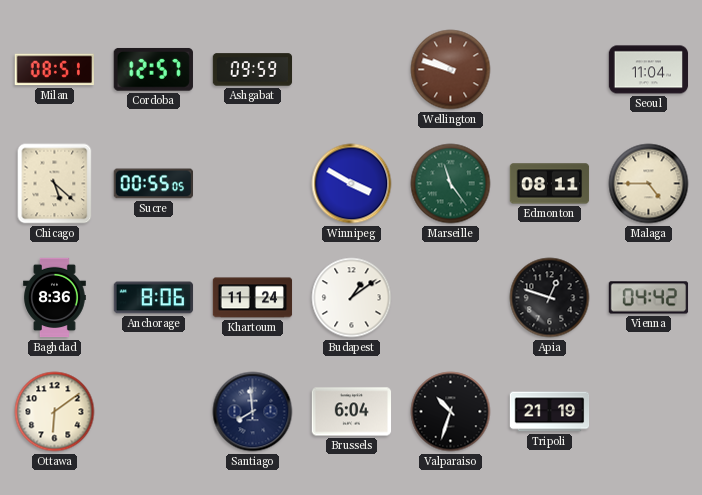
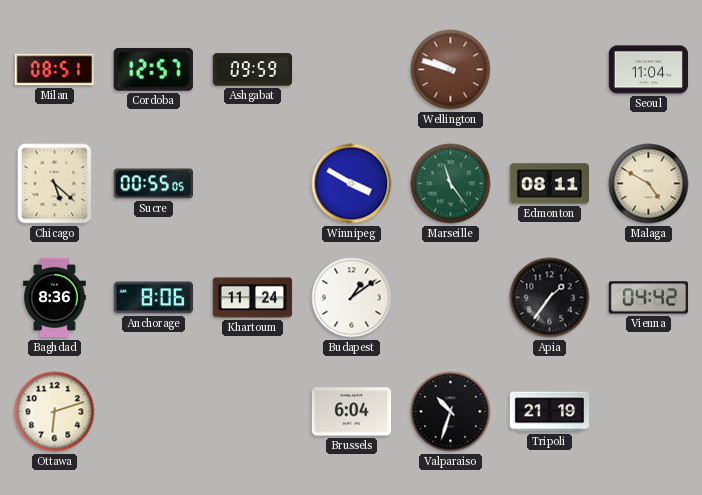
Malaga: 4:45 -> 4:50 (649, 184)
Apia: 12:48 -> 1:36 (550, 298)
Ottawa: 6:09 -> 6:12 (55, 412)
Santiago: 7:59 -> none (253, 412)
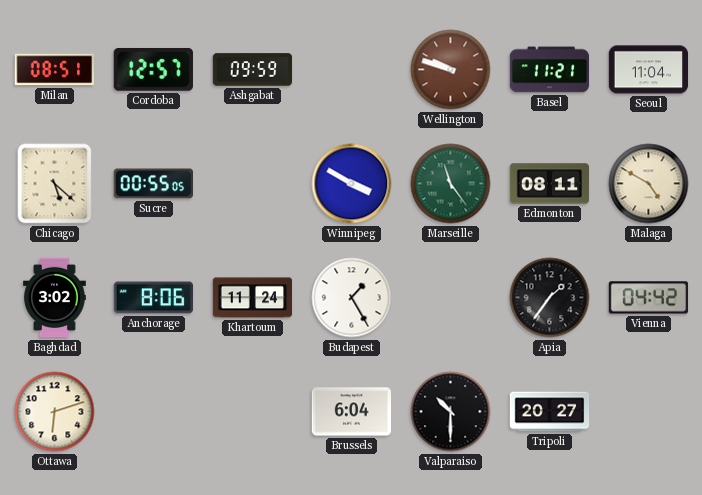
Basel: none -> 11:21 (550, 70)
Baghdad: 8:36 -> 3:02 (55, 298)
Budapest: 1:09 -> 1:25 (352, 298)
Valparaiso: 10:33 -> 10:30 (451, 412)
Tripoli: 21:19 -> 20:27 (550, 412)
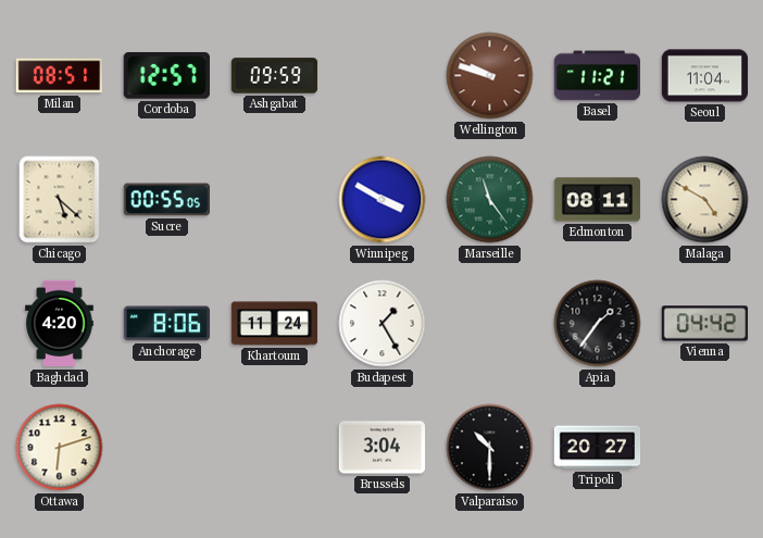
Baghdad: 3:02 -> 4:20 (60, 324)
Brussels: 6:04 -> 3:04 (383, 448)
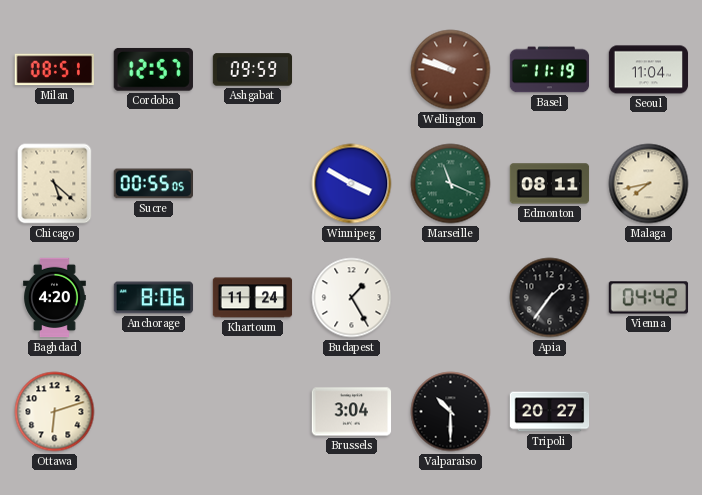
Basel: 11:21 -> 11:19 (550, 70)
Marseille: 11:24 -> 11:19 (451, 184)
Malaga: 4:50 -> 7:43 (649, 184)
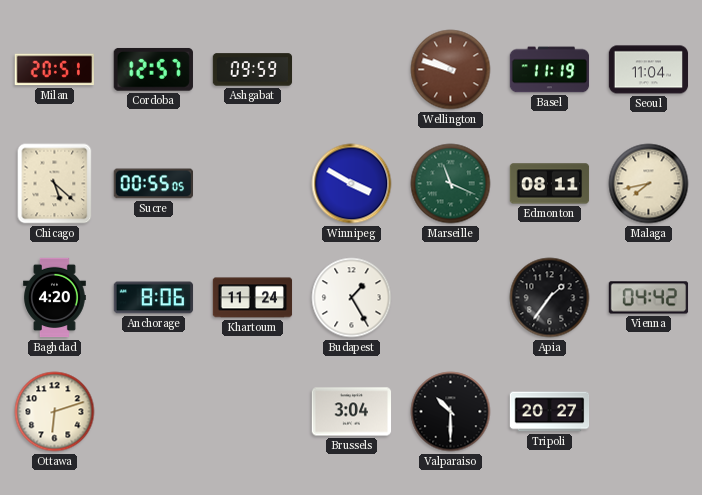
Milan: 08:51 -> 20:51 (54, 70)
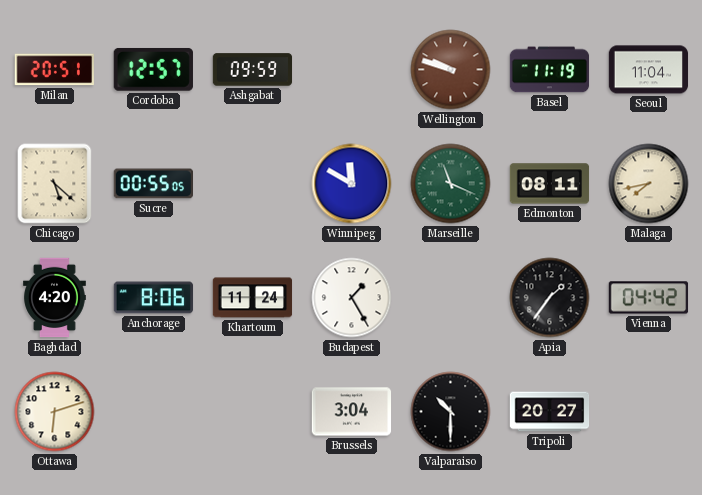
Winnipeg: 3:50 -> 11:50 (352, 184)
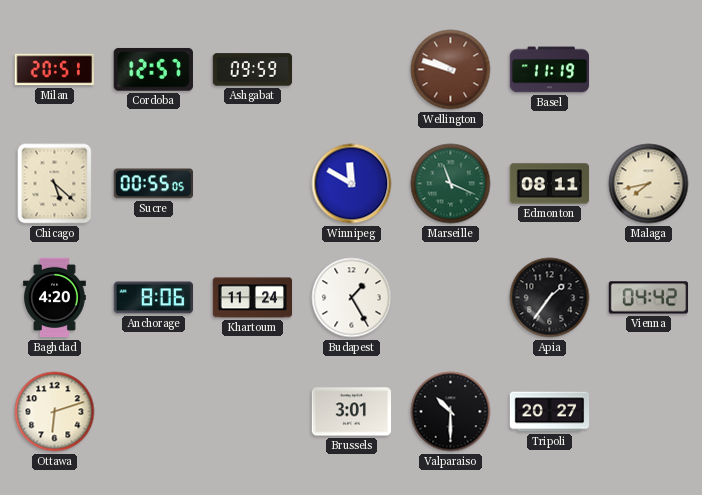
Seoul: 11:04 -> none (649, 70)
Brussels: 3:04 -> 3:01 (352, 412)
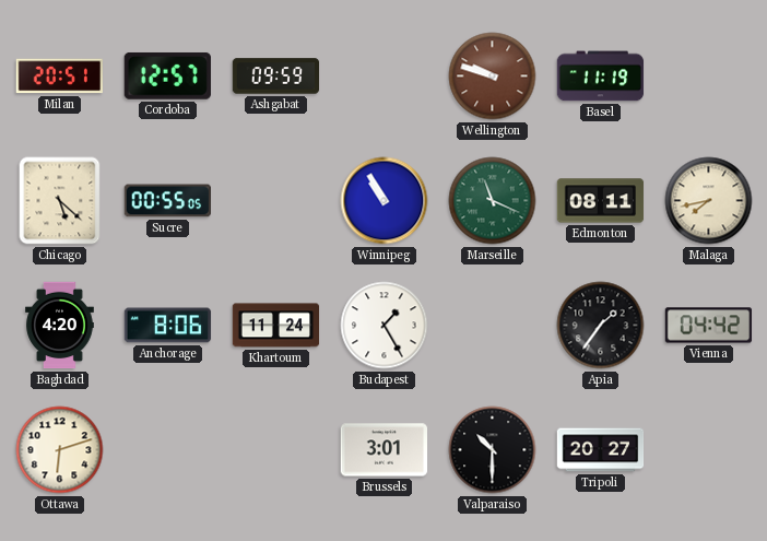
Winnipeg: 11:50 -> 10:55 (385, 201)
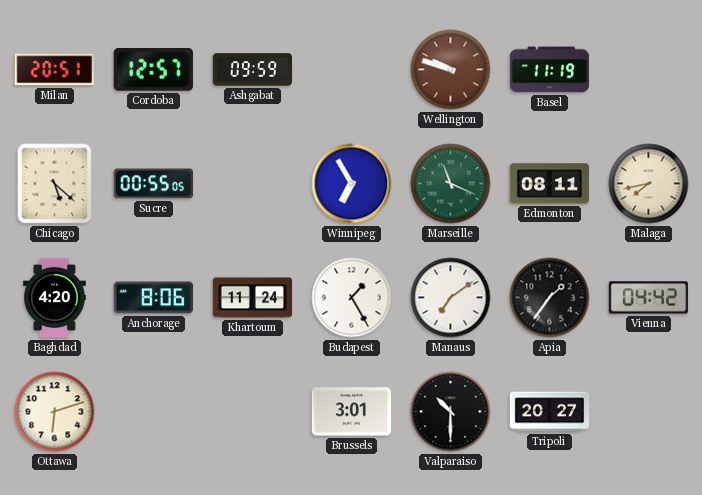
Winnipeg: 10:55 -> 6:55 (352, 184)
Manaus: none -> 7:09 (451, 298)
